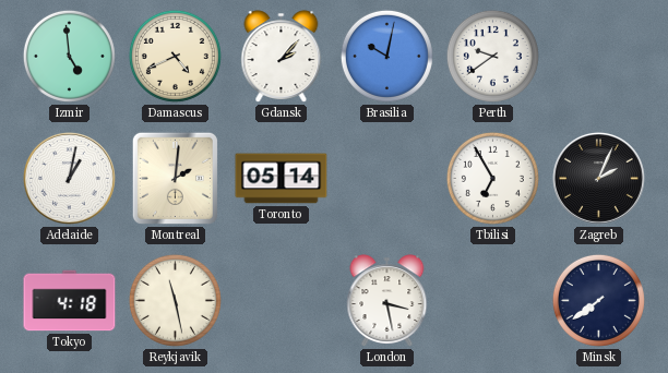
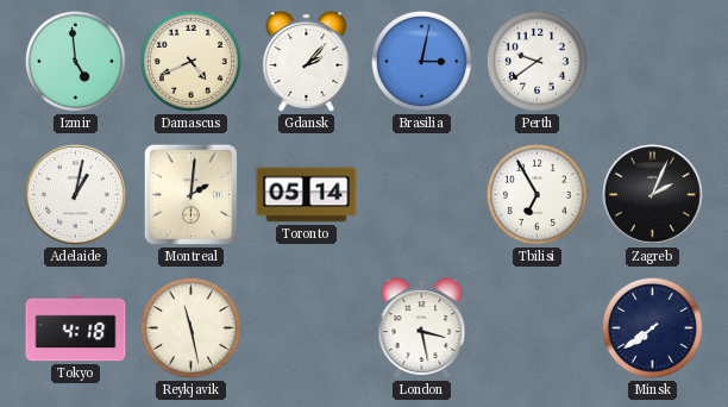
Brasilia: 10:02 -> 3:02 (421, 61)
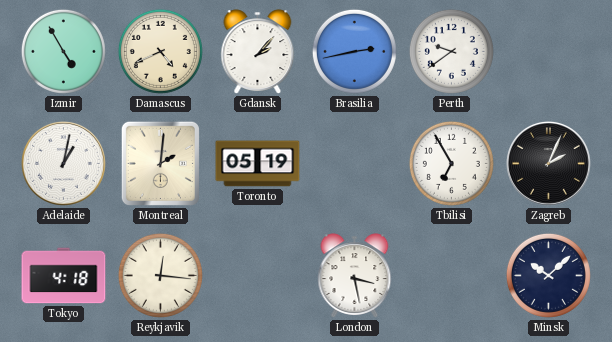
Izmir: 4:59 -> 4:55 (63, 51)
Brasilia: 3:02 -> 2:43 (354, 51)
Toronto: 05:14 -> 05:19 (258, 164)
Reykjavik: 11:28 -> 12:16 (160, 275)
Minsk: 7:39 -> 10:08 (548, 275)
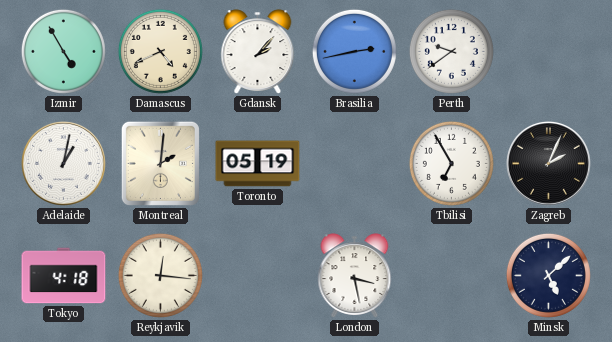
Minsk: 10:08 -> 5:08 (548, 275)
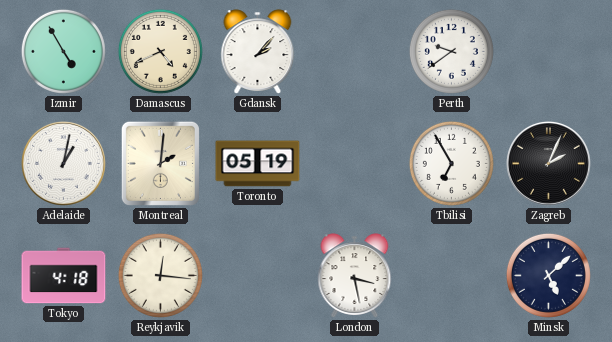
Brasilia: 2:43 -> none (354, 51)
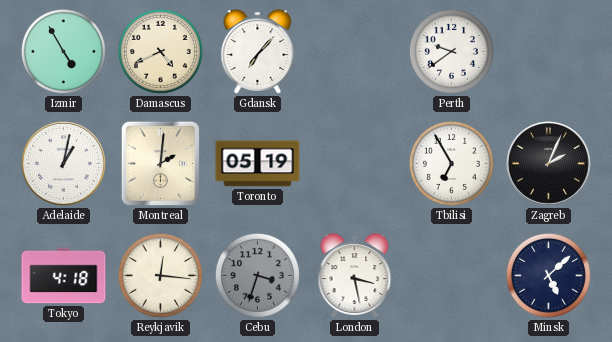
Gdansk: 2:07 -> 7:07 (258, 52)
Cebu: none -> 3:33 (257, 275)
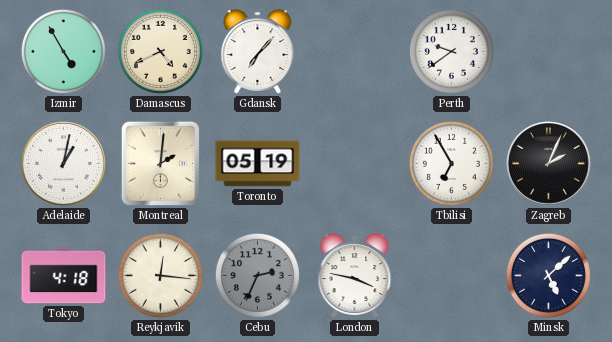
Cebu: 3:33 -> 2:34 (257, 275)
London: 3:28 -> 3:47 (355, 276)
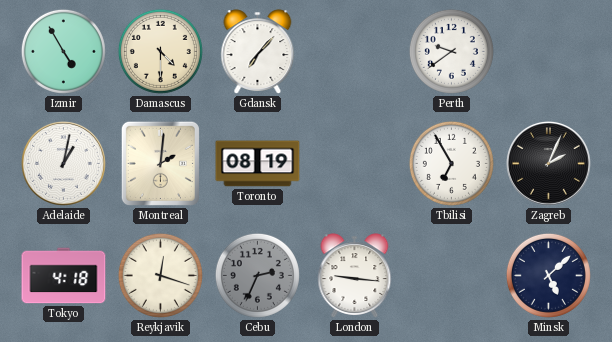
Damascus: 4:41 -> 4:30 (160, 51)
Toronto: 05:19 -> 08:19 (258, 164)
Reykjavik: 12:16 -> 12:18 (160, 275)
London: 3:47 -> 9:16 (355, 276)
